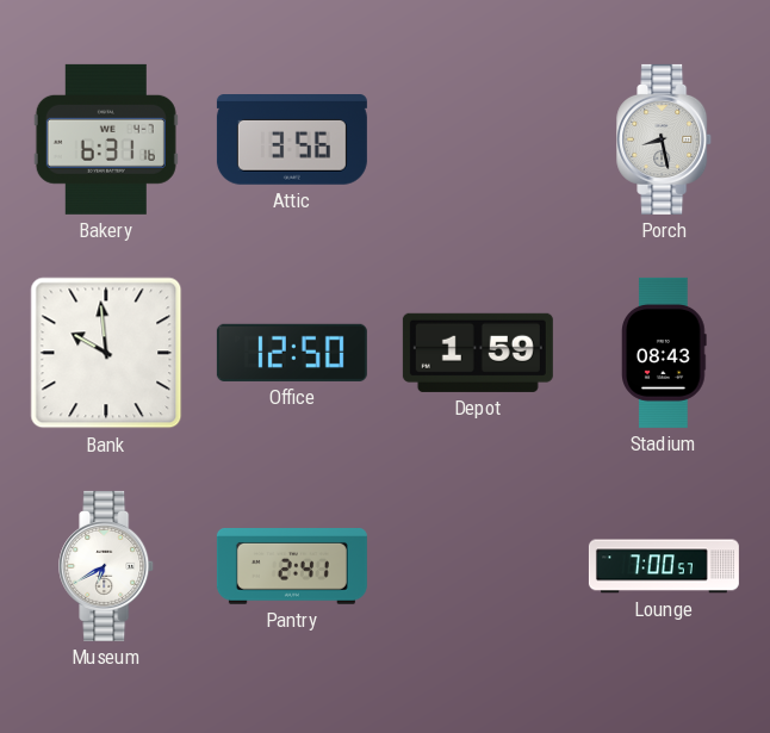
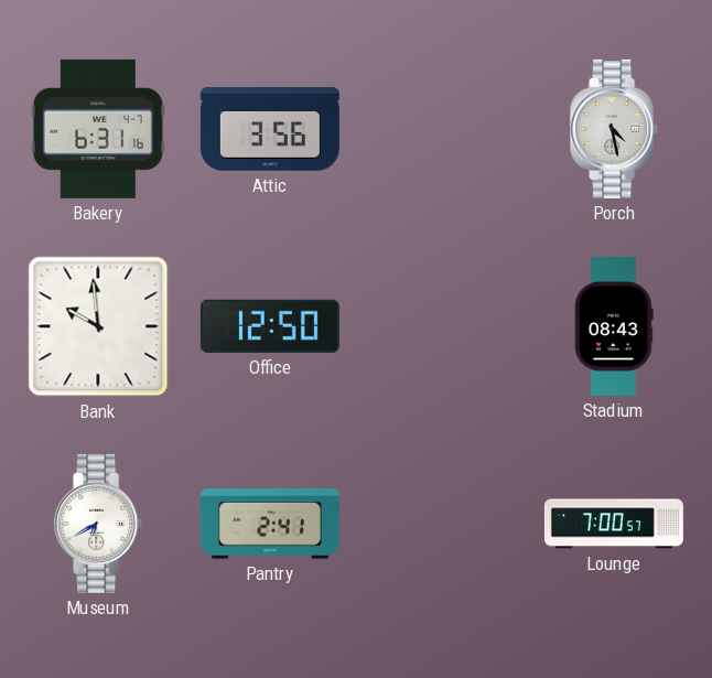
Porch: 8:28 -> 4:28 (615, 129)
Depot: 1:59 -> none (478, 353)
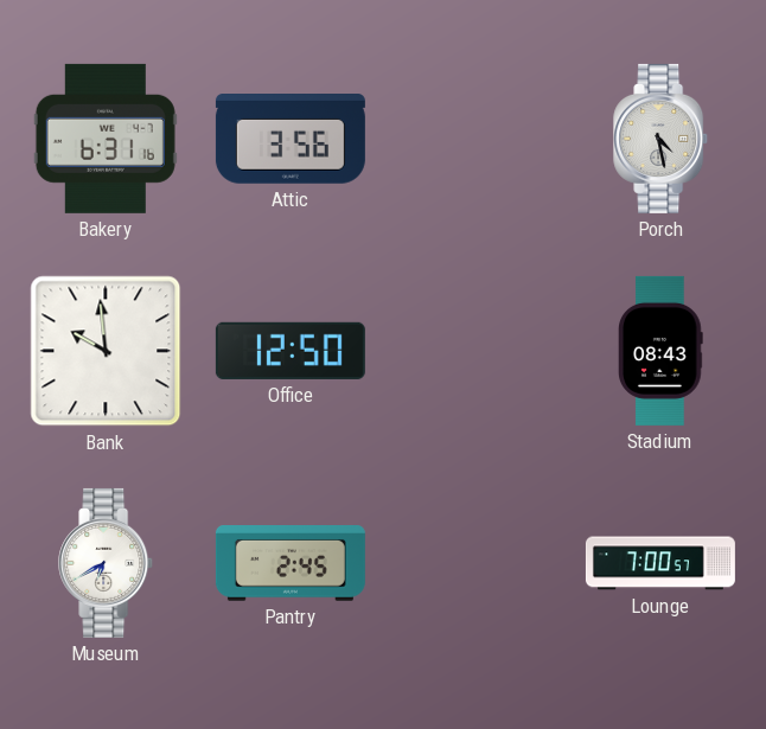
Pantry: 2:41 -> 2:45 (291, 563)
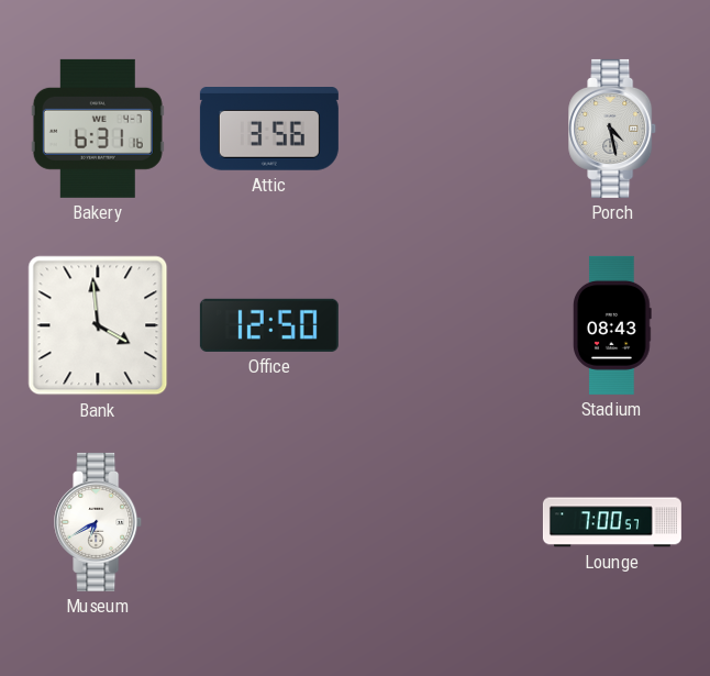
Bank: 9:59 -> 3:59 (98, 325)
Pantry: 2:45 -> none (291, 563)
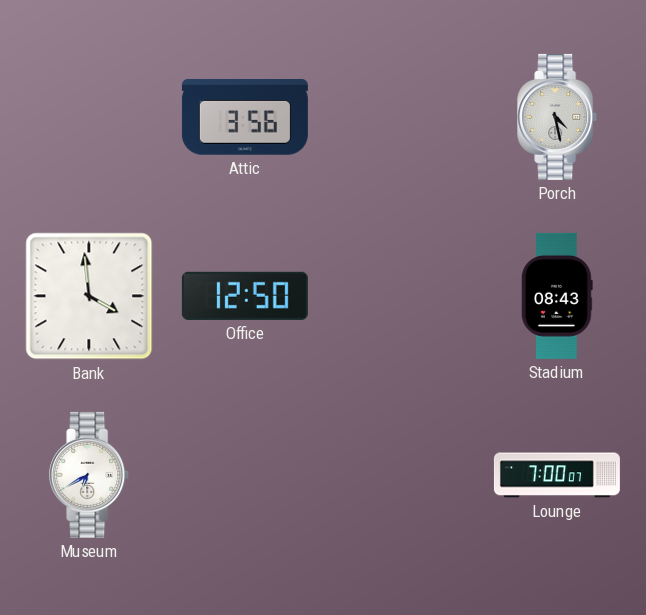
Bakery: 6:31 -> none (98, 129)
Lounge: 7:00:57 -> 7:00:07 (557, 475)
